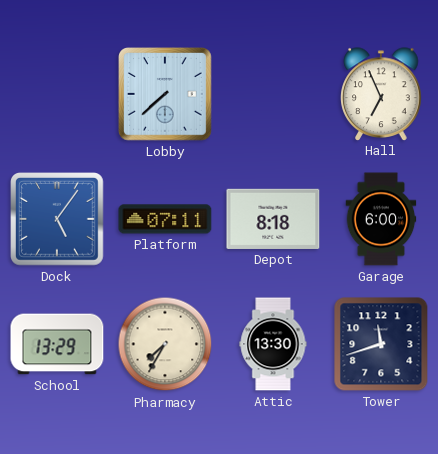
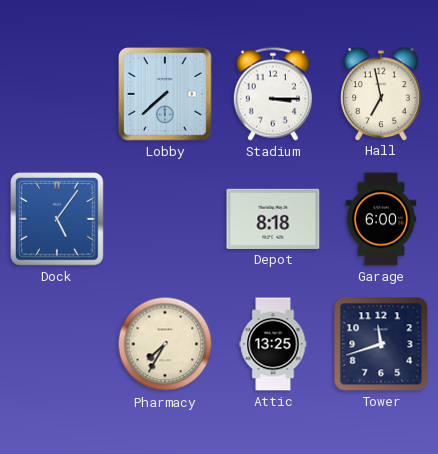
Stadium: none -> 3:15 (273, 94)
Hall: 6:56 -> 6:58 (381, 94)
Platform: 07:11 -> none (165, 219)
School: 13:29 -> none (57, 344)
Attic: 13:30 -> 13:25 (273, 344)
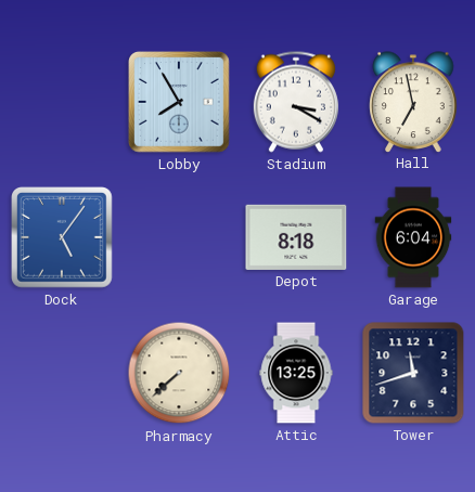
Lobby: 7:38 -> 7:55 (180, 103)
Stadium: 3:15 -> 3:20 (296, 102)
Garage: 6:00 -> 6:04 (413, 237)
Pharmacy: 7:35 -> 7:38 (179, 373)
